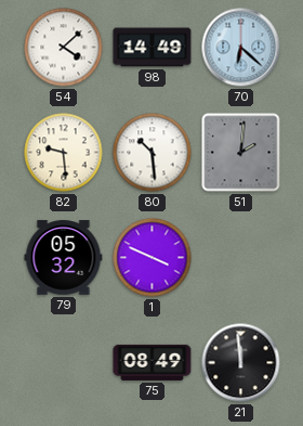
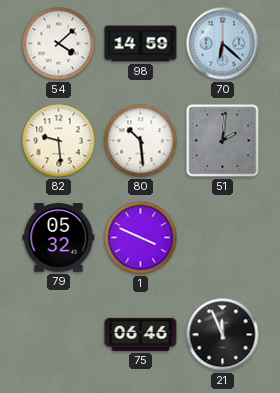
98: 14:49 -> 14:59 (141, 44)
75: 08:49 -> 06:46 (141, 334)
21: 11:59 -> 11:56 (223, 335)
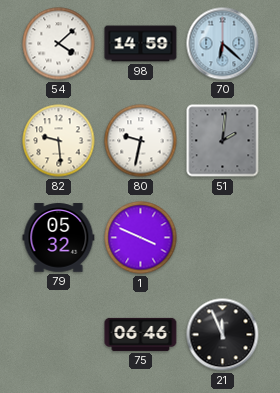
80: 10:29 -> 9:32 (141, 141)
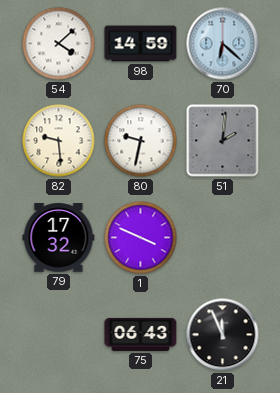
79: 05:32 -> 17:32 (59, 238)
75: 06:46 -> 06:43 (141, 334)
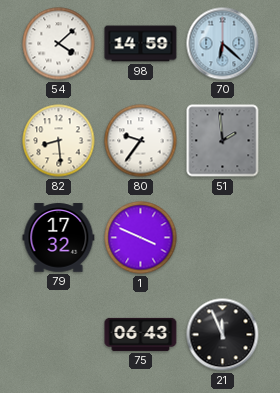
82: 9:29 -> 8:29 (59, 141)
80: 9:32 -> 9:36 (141, 141)
51: 2:01 -> 1:59 (223, 141)
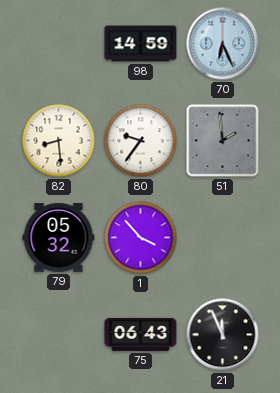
54: 4:08 -> none (59, 44)
70: 6:22 -> 6:26 (223, 44)
79: 17:32 -> 05:32 (59, 238)
1: 3:49 -> 3:53 (141, 238)
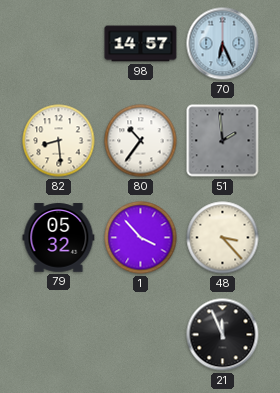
98: 14:59 -> 14:57 (141, 44)
80: 9:36 -> 10:36 (141, 141)
48: none -> 3:23 (223, 238)
75: 06:43 -> none (141, 334)
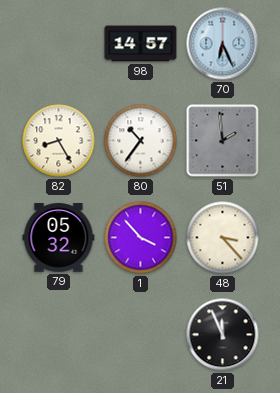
82: 8:29 -> 8:25 (59, 141)
